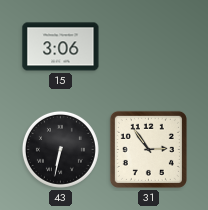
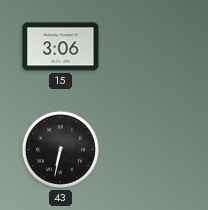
31: 2:54 -> none (148, 149)
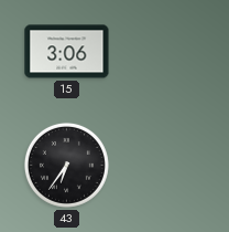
43: 6:32 -> 6:36 (66, 165)
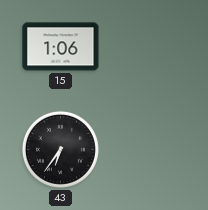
15: 3:06 -> 1:06 (61, 47)
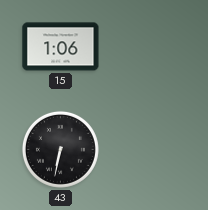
43: 6:36 -> 6:32 (60, 149)
